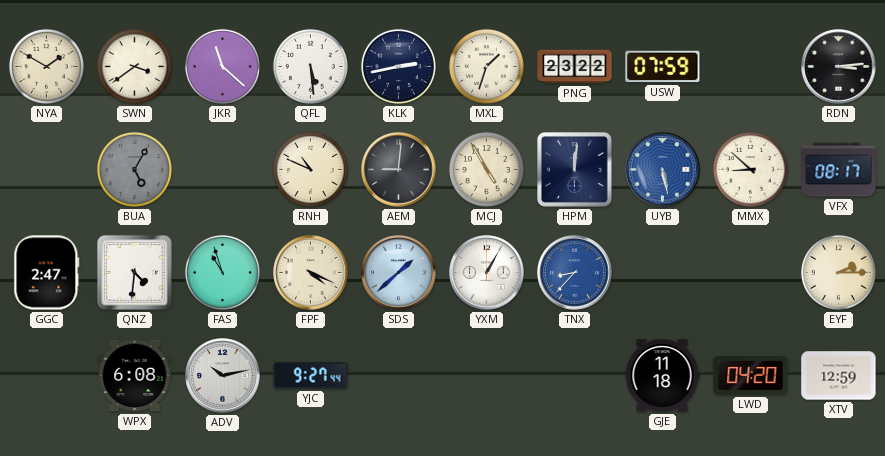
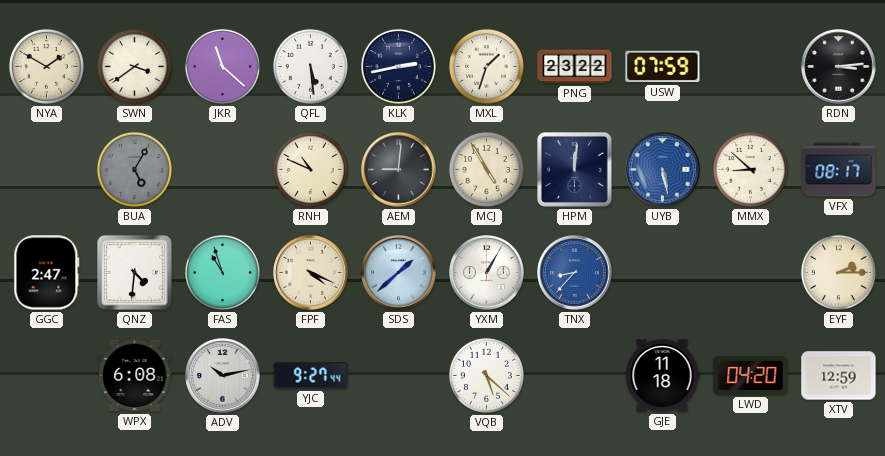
VQB: none -> 5:22 (486, 375)
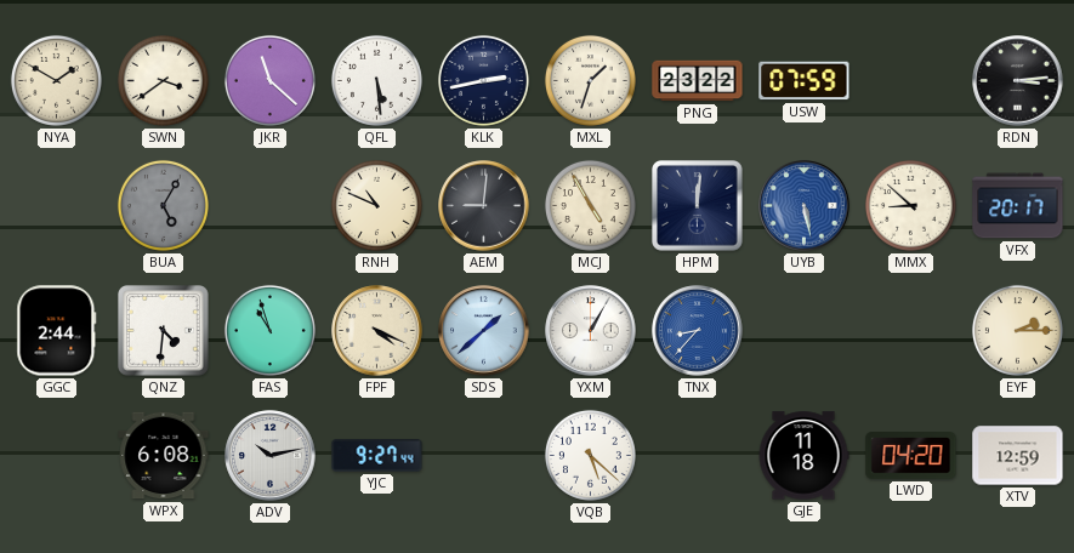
VFX: 08:17 -> 20:17 (1018, 206)
GGC: 2:47 -> 2:44 (57, 331)
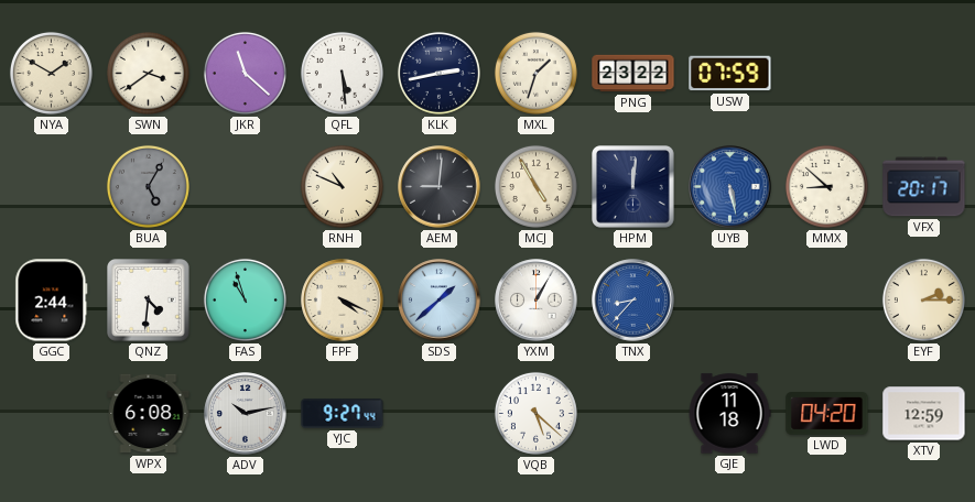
RDN: 3:14 -> none (1018, 81)
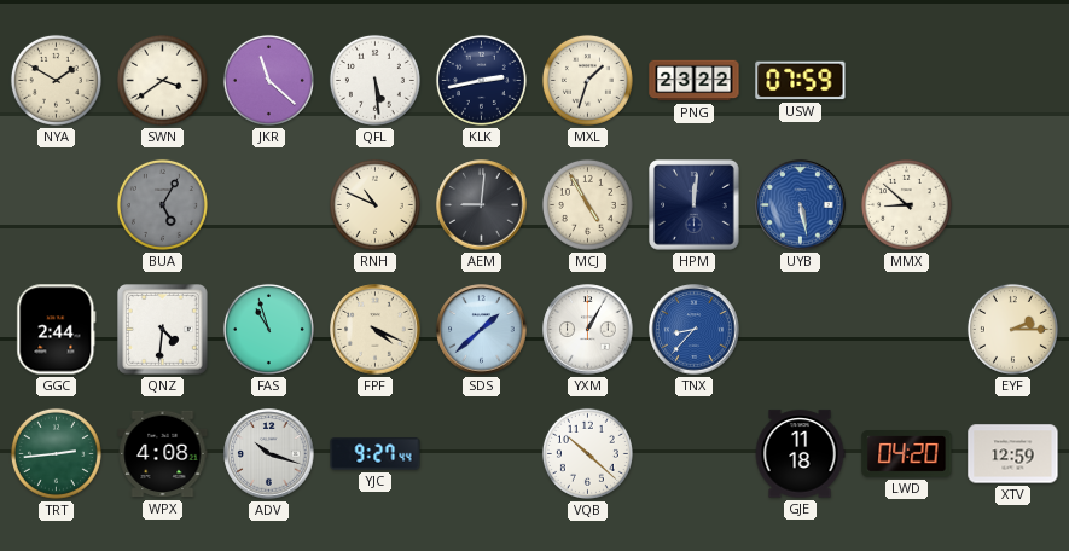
VFX: 20:17 -> none (924, 187)
TRT: none -> 2:44 (56, 453)
WPX: 6:08 -> 4:08 (163, 454)
ADV: 10:13 -> 10:18 (269, 454)
VQB: 5:22 -> 10:22 (587, 453)
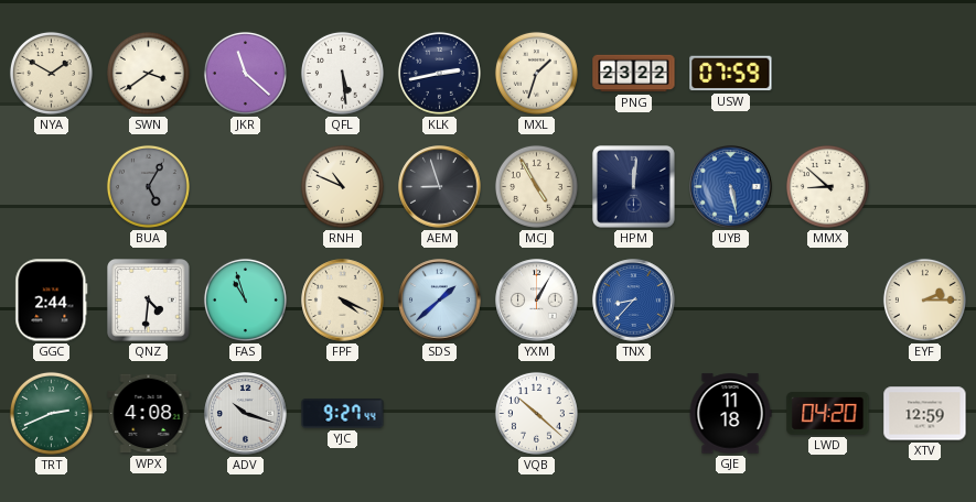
AEM: 9:01 -> 8:57 (440, 187)
TRT: 2:44 -> 2:41 (51, 413)
